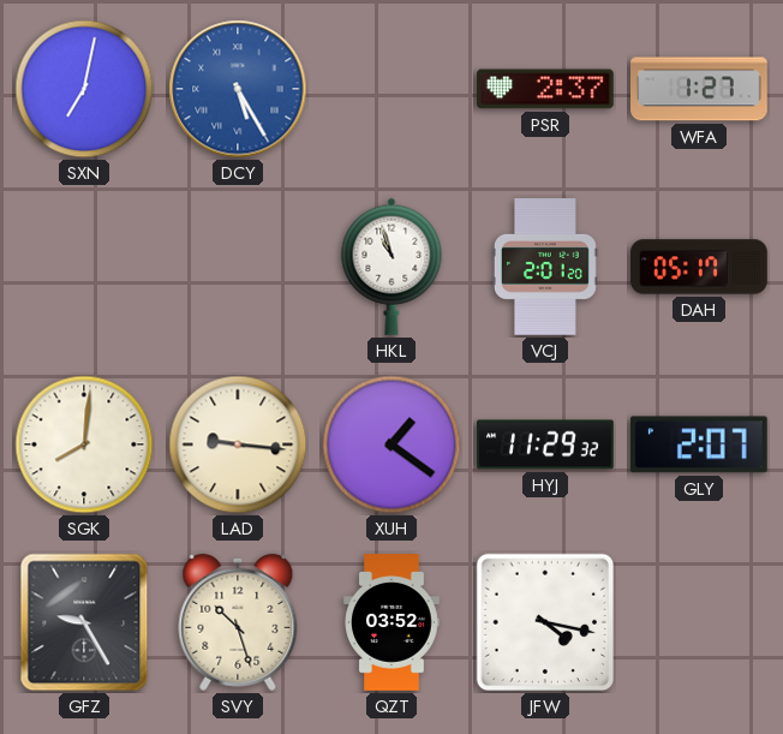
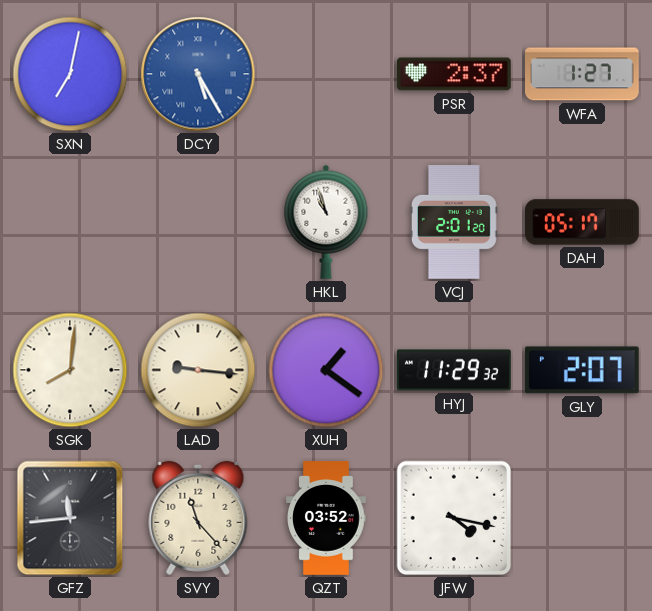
GFZ: 9:25 -> 11:44 (70, 518)
SVY: 10:27 -> 11:23 (198, 518)
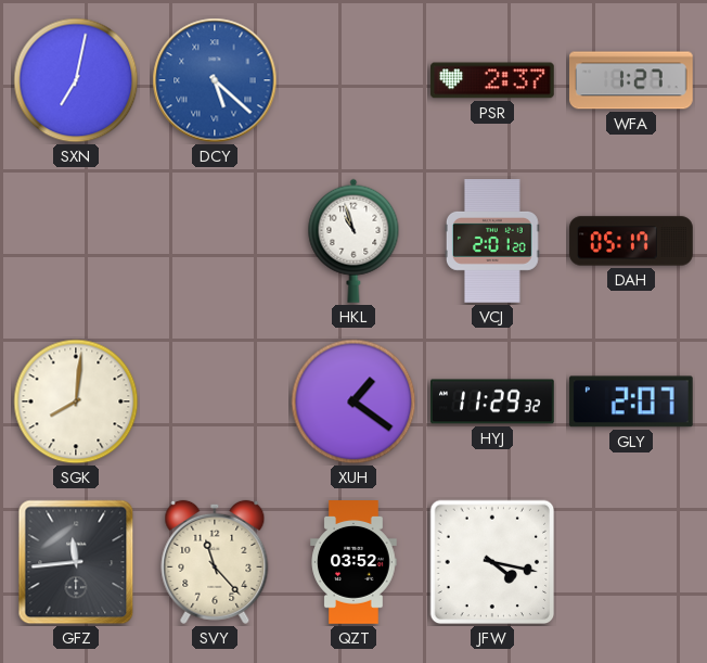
DCY: 5:25 -> 5:22 (215, 80)
LAD: 9:16 -> none (198, 370)
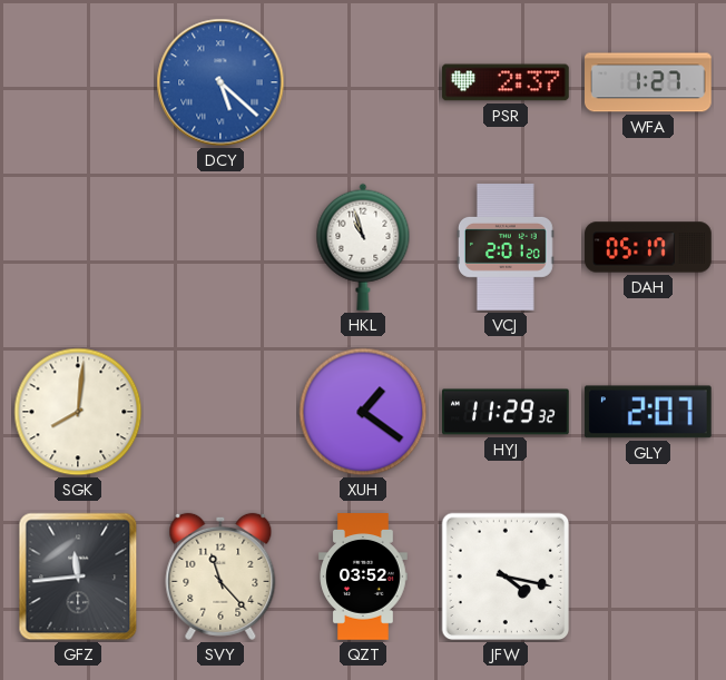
SXN: 7:02 -> none (76, 80)
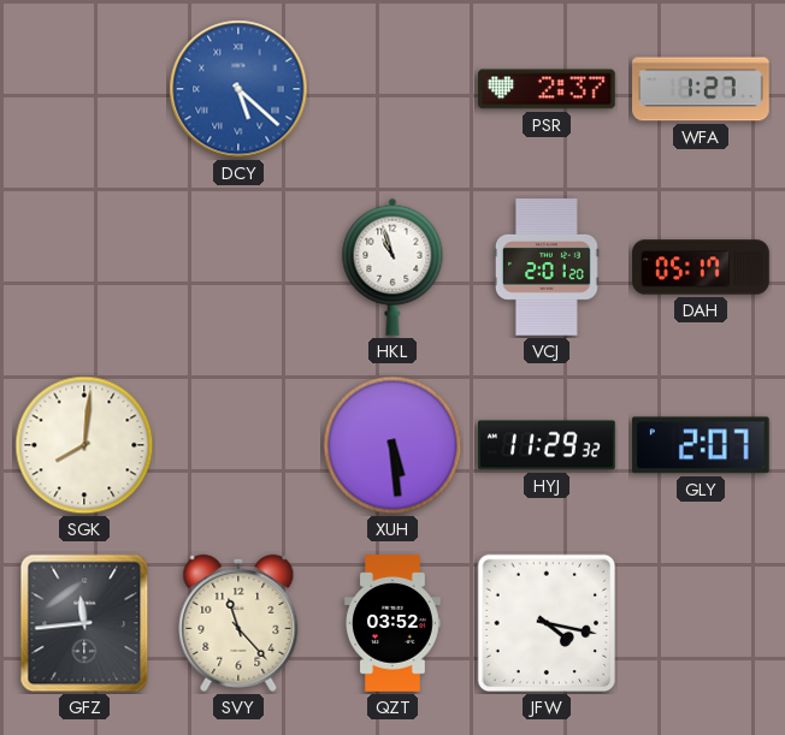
XUH: 1:21 -> 5:29 (392, 445)
